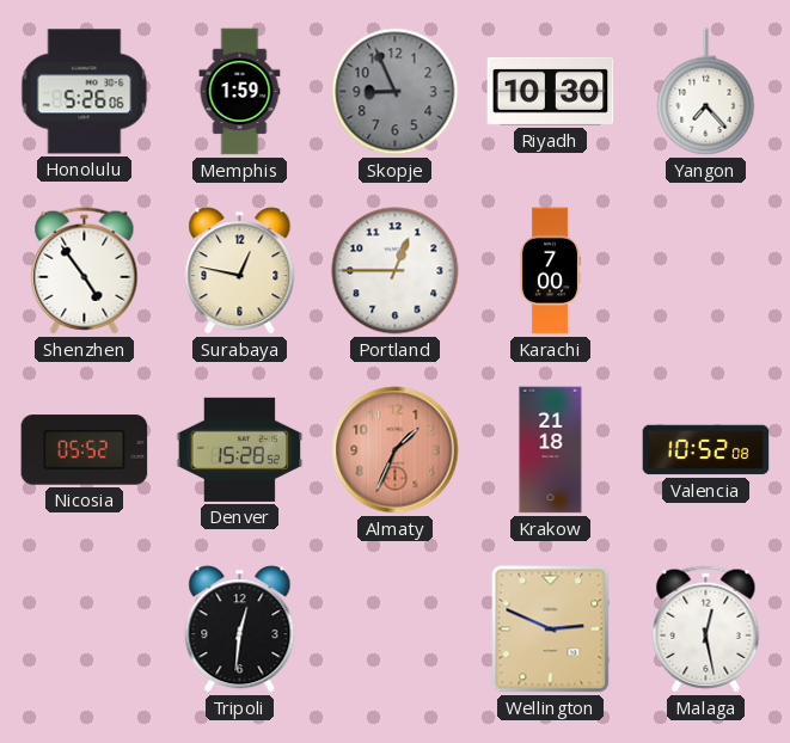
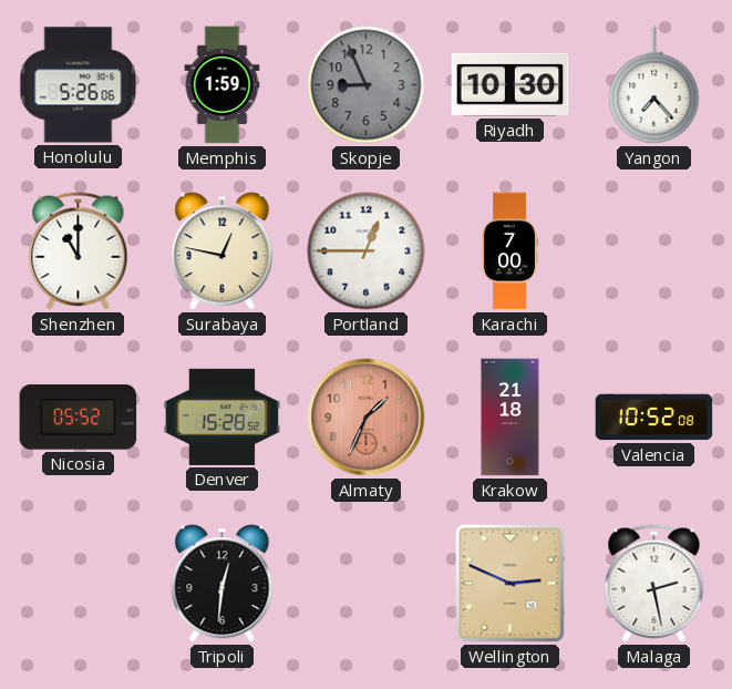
Shenzhen: 4:54 -> 11:00 (79, 251)
Malaga: 12:28 -> 2:28 (654, 584)
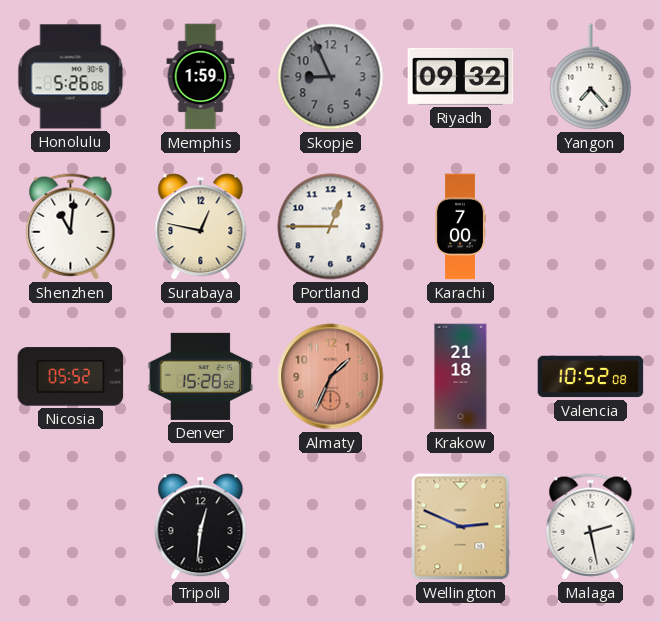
Riyadh: 10:30 -> 09:32 (461, 76)
Shenzhen: 11:00 -> 11:01 (71, 227)
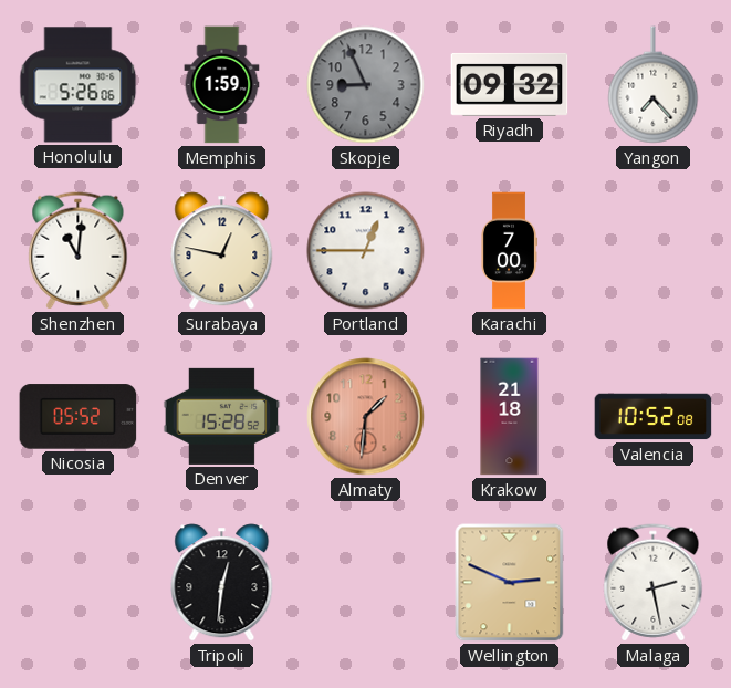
Almaty: 1:34 -> 1:31 (366, 417)
